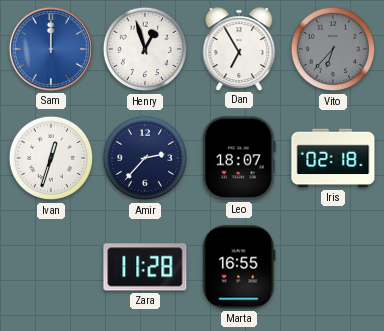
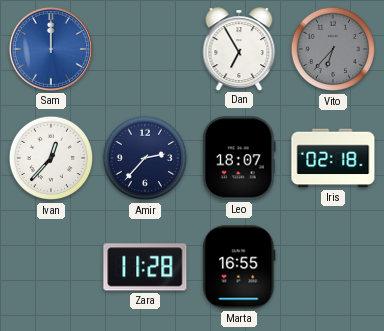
Henry: 12:57 -> none (145, 49)
Ivan: 12:33 -> 12:37 (51, 158)
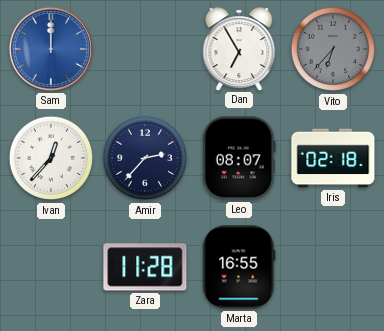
Leo: 18:07 -> 08:07 (239, 158)
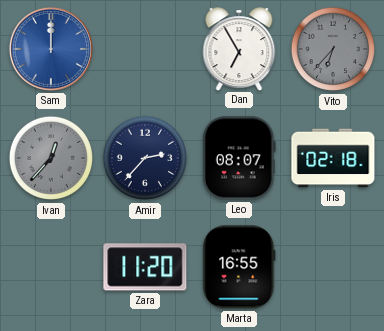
Ivan dial: white -> grey (51, 158)
Zara: 11:28 -> 11:20 (145, 267)
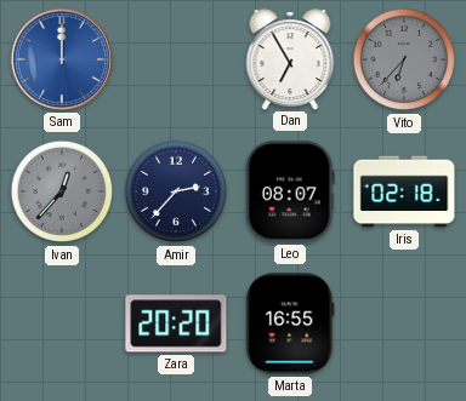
Zara: 11:20 -> 20:20 (176, 323)
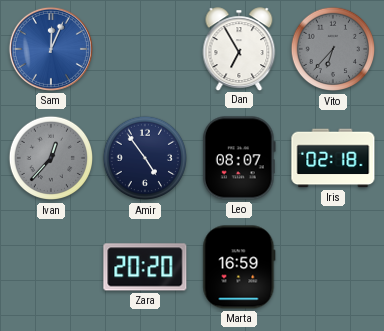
Sam: 12:00 -> 12:04 (51, 49)
Amir: 2:37 -> 4:54 (145, 158)
Marta: 16:55 -> 16:59 (239, 267)
